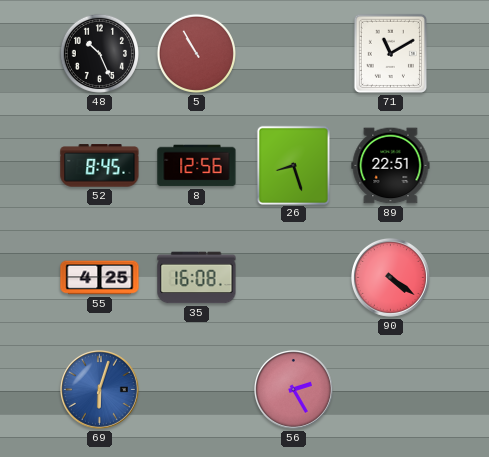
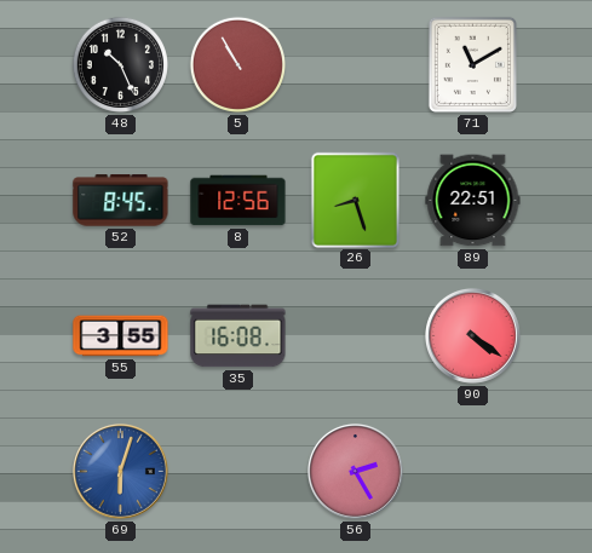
55: 4:25 -> 3:55 (121, 336)
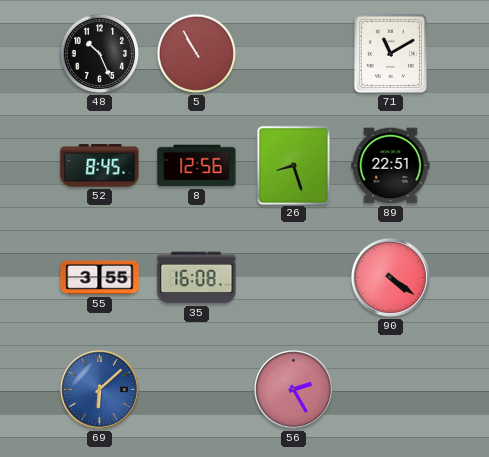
69: 6:03 -> 6:08 (99, 389)
